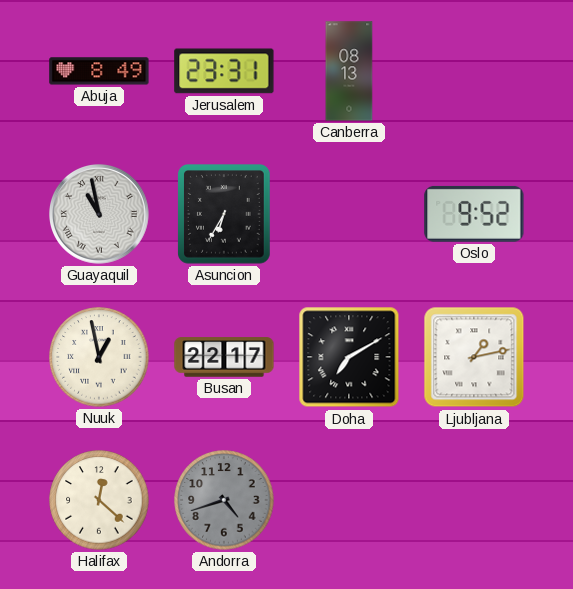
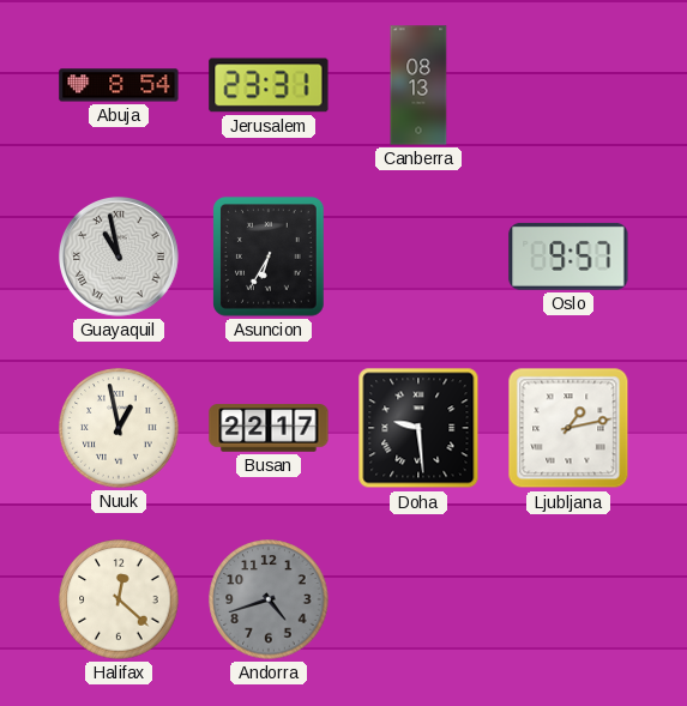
Abuja: 8:49 -> 8:54 (119, 85)
Oslo: 9:52 -> 9:57 (568, 257)
Doha: 7:10 -> 9:29 (418, 428)
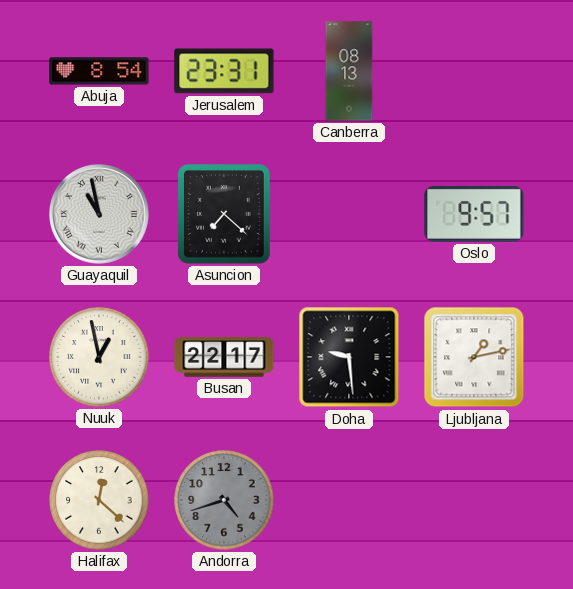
Asuncion: 6:35 -> 7:22 (225, 215)
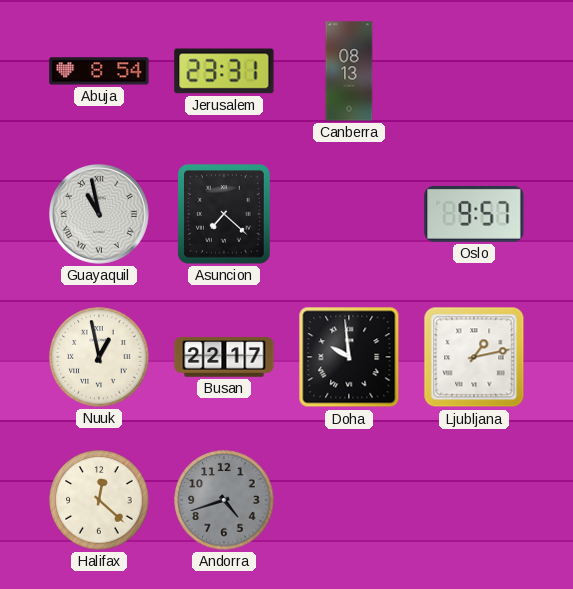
Doha: 9:29 -> 9:59 (349, 357)
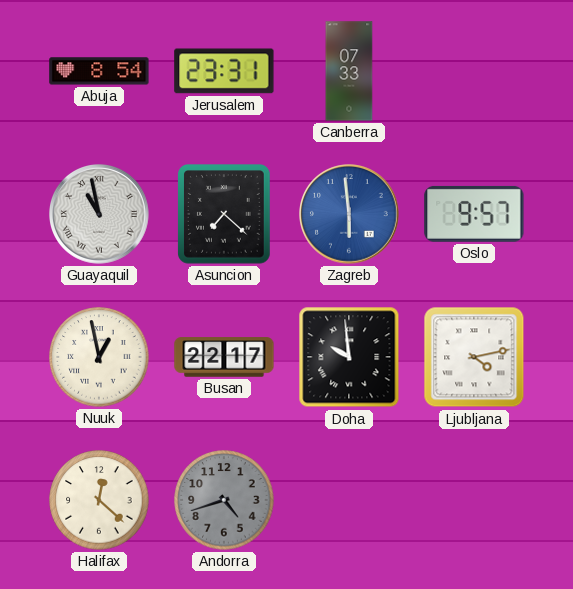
Canberra: 08:13 -> 07:33 (349, 71)
Zagreb: none -> 5:59 (350, 215)
Ljubljana: 1:13 -> 4:13 (474, 357)
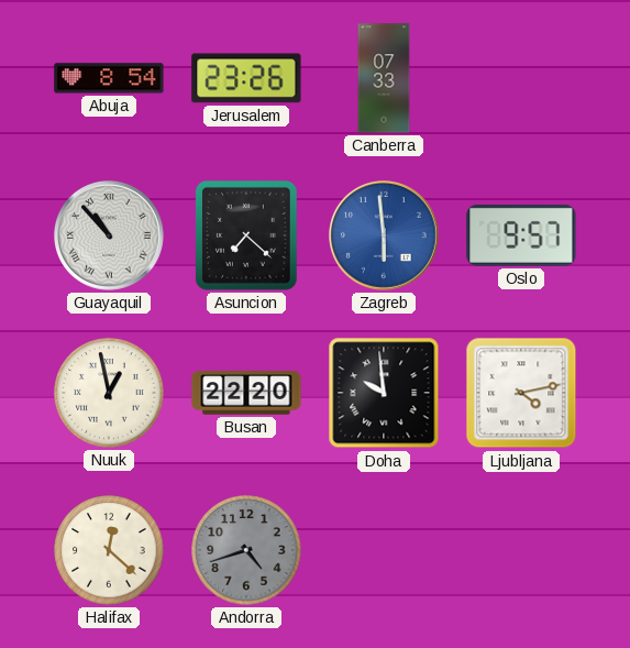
Jerusalem: 23:31 -> 23:26 (246, 78)
Guayaquil: 10:58 -> 10:53 (110, 237)
Busan: 22:17 -> 22:20 (246, 393)
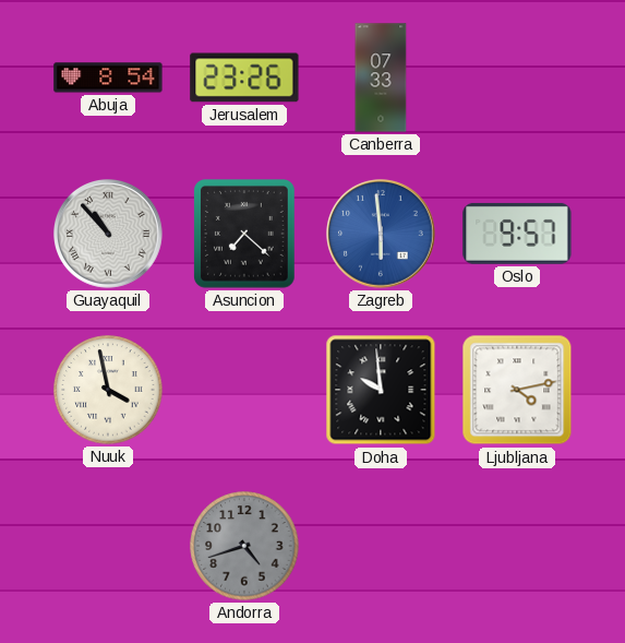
Nuuk: 12:58 -> 3:58 (108, 390)
Busan: 22:20 -> none (246, 393)
Halifax: 12:22 -> none (109, 550)
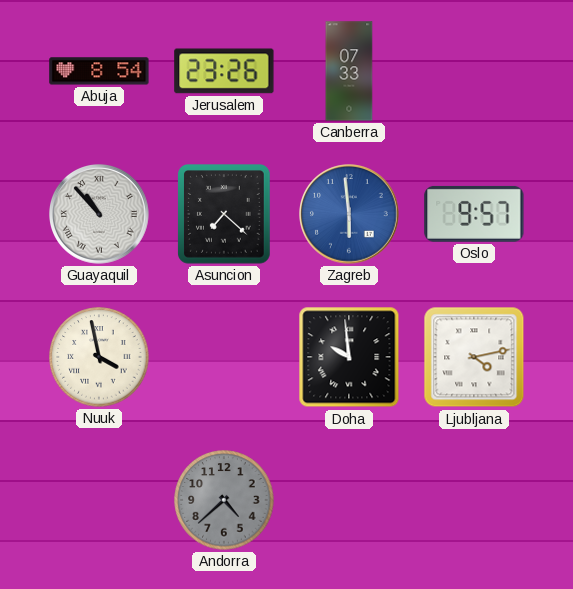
Andorra: 4:42 -> 4:38 (224, 500)
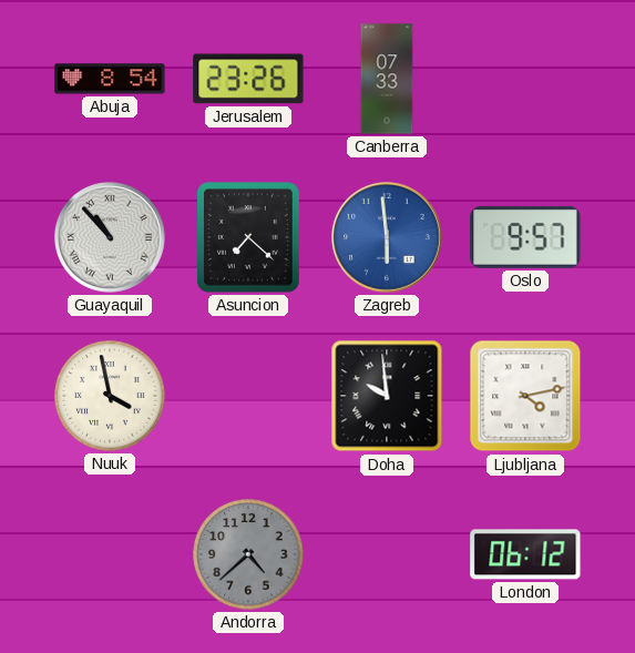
London: none -> 06:12 (525, 554)
